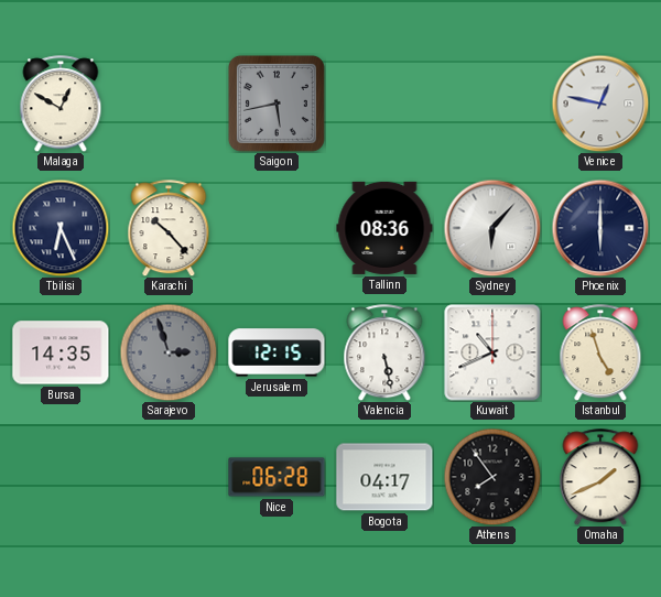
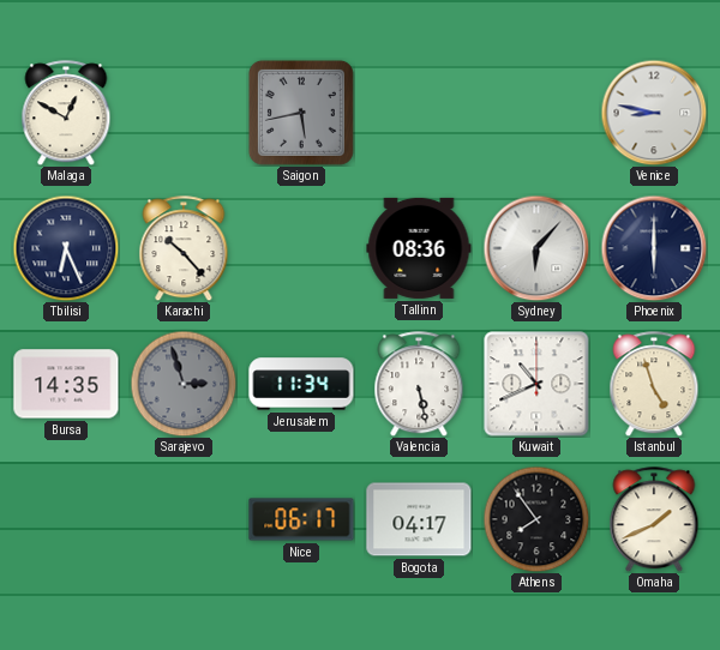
Venice: 12:47 -> 8:47 (654, 113)
Jerusalem: 12:15 -> 11:34 (301, 384)
Nice: 06:28 -> 06:17 (301, 519)
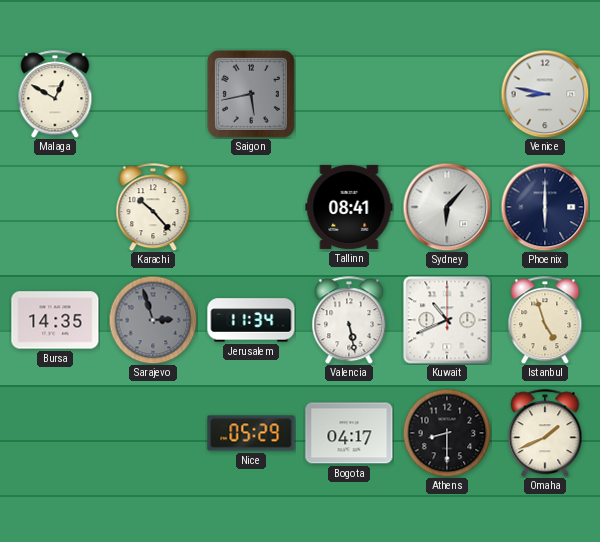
Tbilisi: 6:26 -> none (66, 248)
Tallinn: 08:36 -> 08:41 (349, 207)
Nice: 06:17 -> 05:29 (251, 433)
Athens: 7:54 -> 8:30 (447, 433)
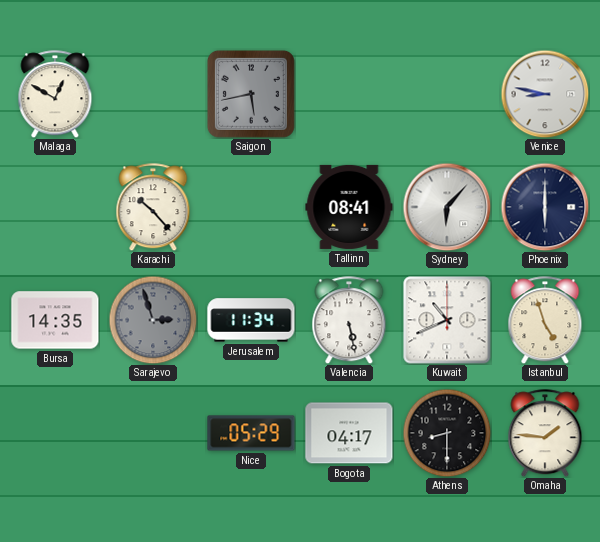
Omaha: 1:41 -> 1:46 (545, 433)
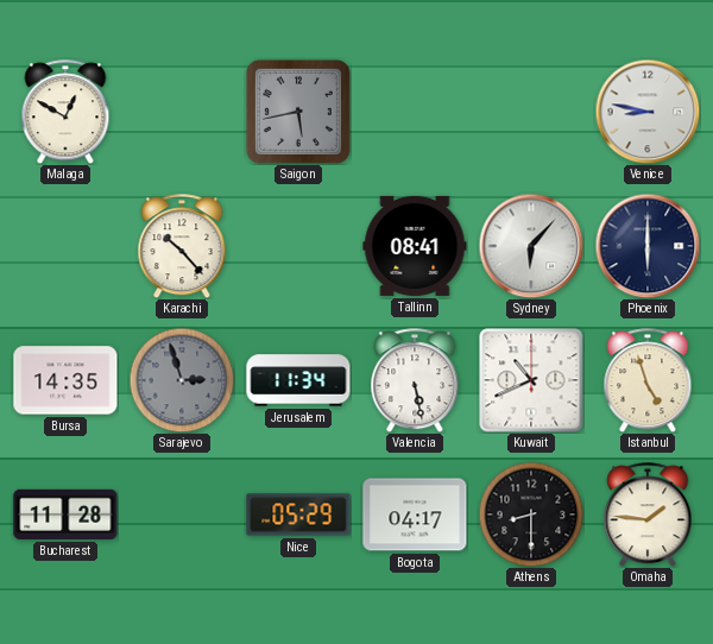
Bucharest: none -> 11:28 (65, 514)
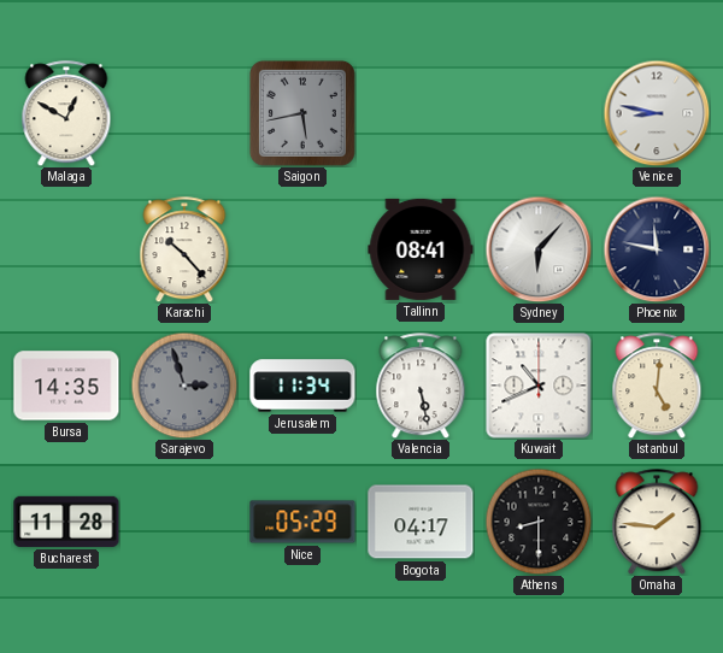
Phoenix: 6:00 -> 11:47 (657, 249)
Istanbul: 4:57 -> 5:01 (657, 386)
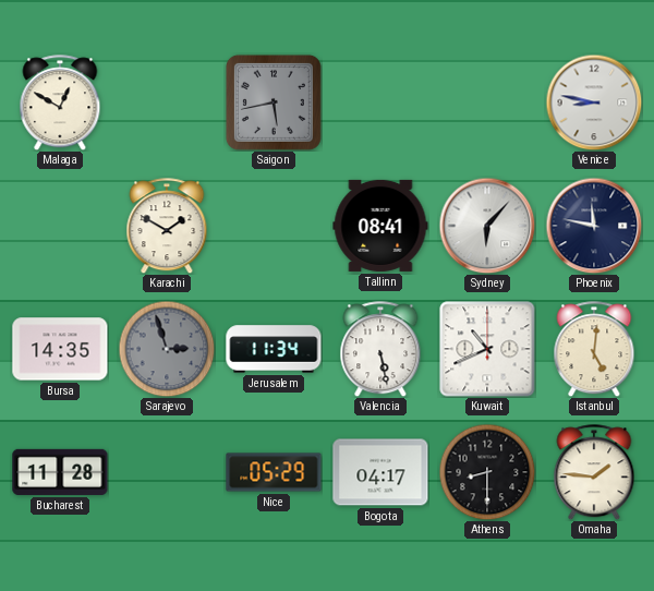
Karachi: 10:23 -> 1:50 (167, 226)
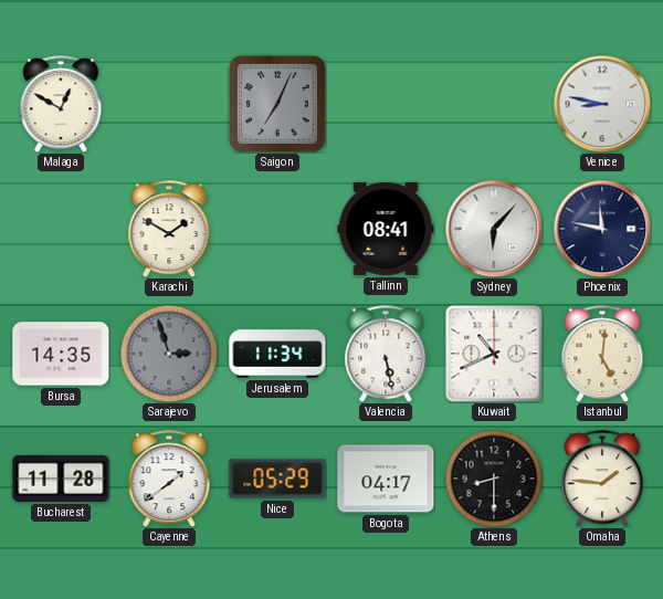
Saigon: 5:43 -> 7:04 (277, 104)
Cayenne: none -> 1:39 (169, 479)
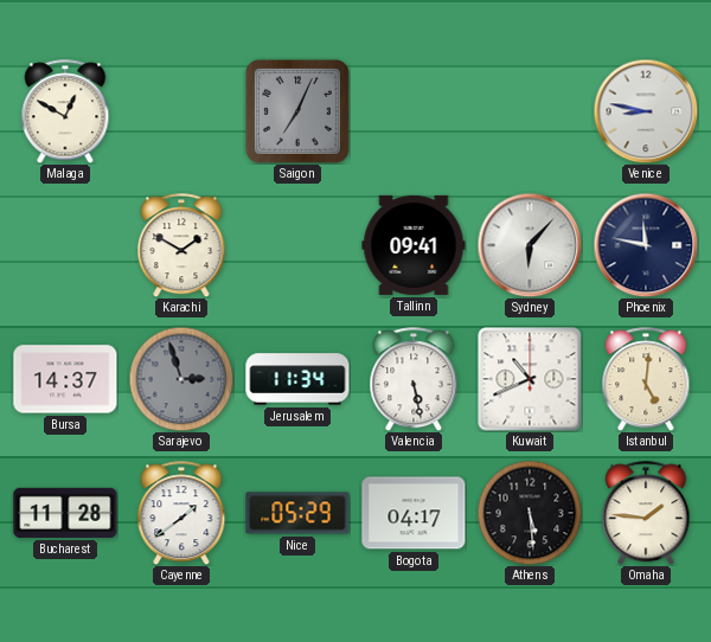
Tallinn: 08:41 -> 09:41 (414, 245)
Bursa: 14:35 -> 14:37 (65, 379)
Athens: 8:30 -> 5:29 (530, 513)
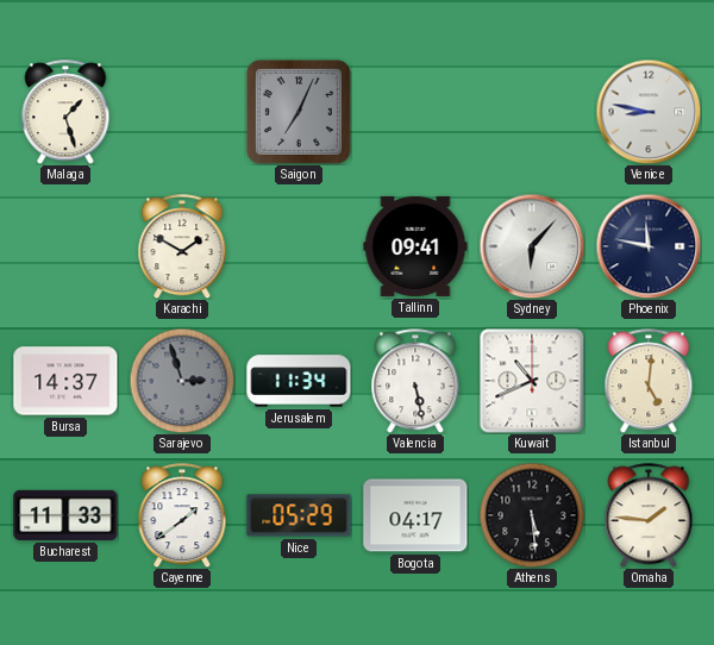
Malaga: 12:50 -> 1:27 (65, 112)
Bucharest: 11:28 -> 11:33 (65, 515)
